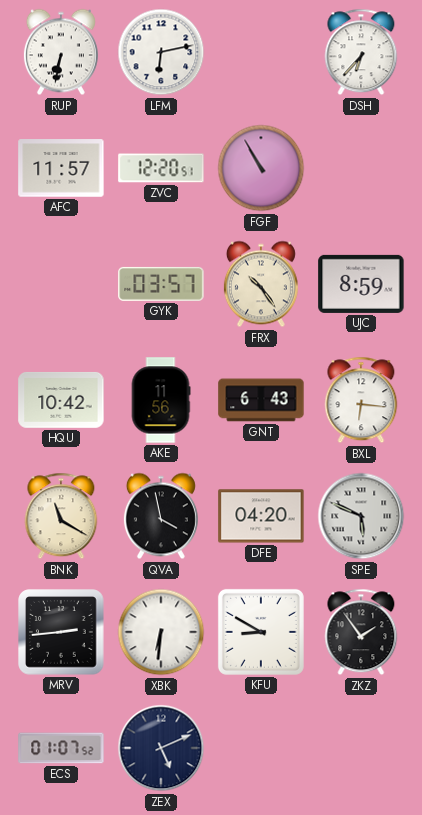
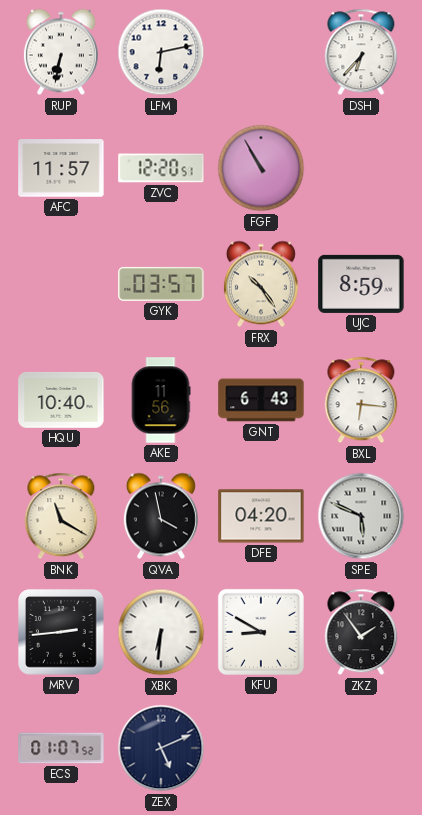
HQU: 10:42 -> 10:40 (61, 400)
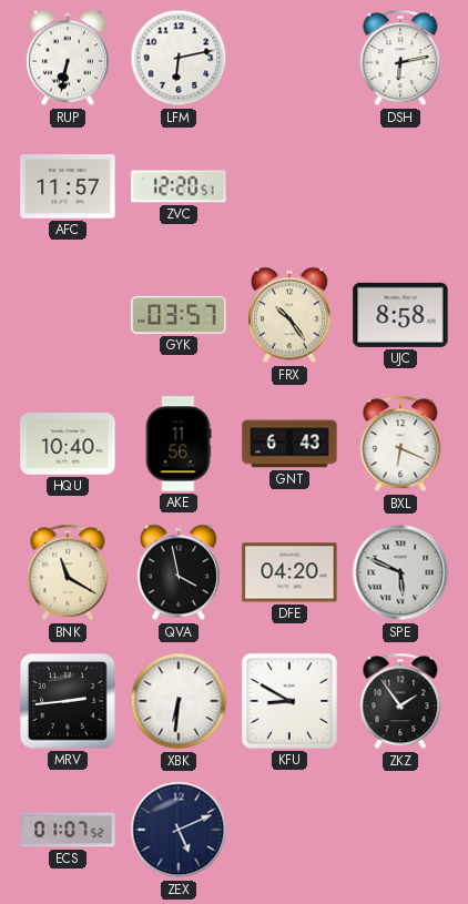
DSH: 6:37 -> 6:13 (400, 58)
FGF: 10:55 -> none (261, 168)
UJC: 8:59 -> 8:58 (400, 315)
BXL: 6:16 -> 6:19 (400, 444)
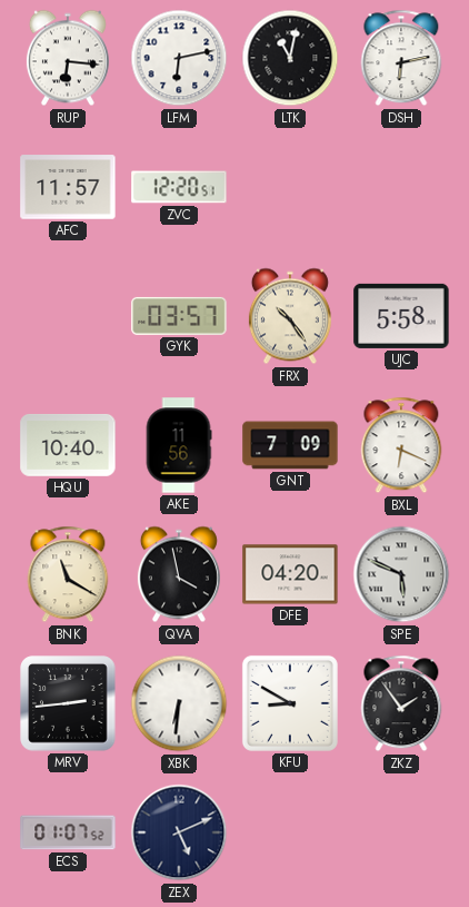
RUP: 6:32 -> 6:16 (68, 58)
LTK: none -> 11:02 (290, 58)
UJC: 8:58 -> 5:58 (401, 316)
GNT: 6:43 -> 7:09 (290, 445)
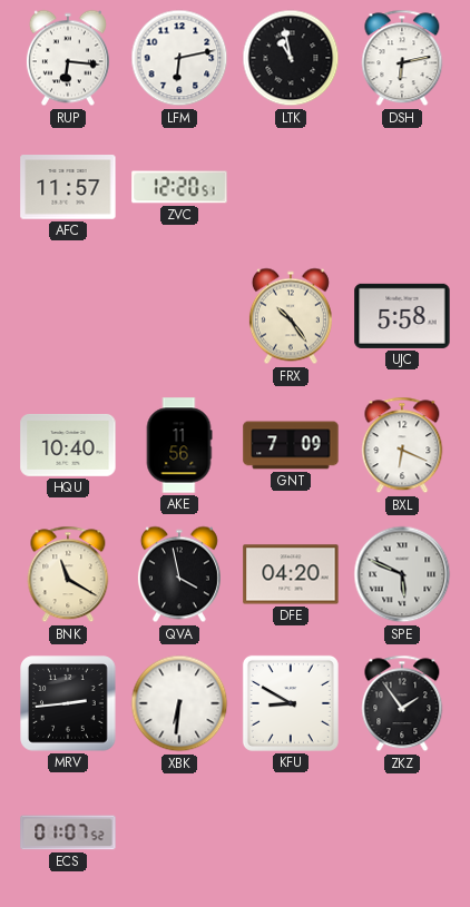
LTK: 11:02 -> 10:58 (291, 58)
GYK: 03:57 -> none (179, 316)
ZEX: 5:11 -> none (179, 832)
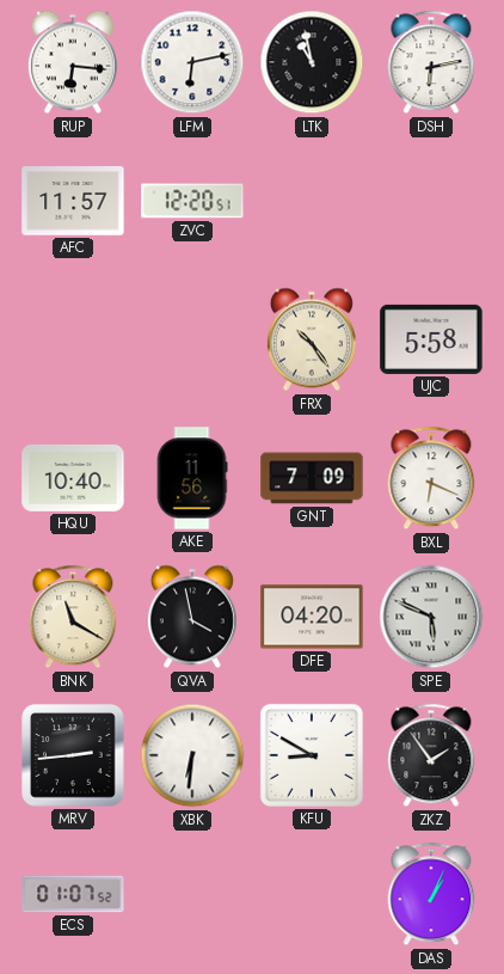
DAS: none -> 1:04 (431, 894)
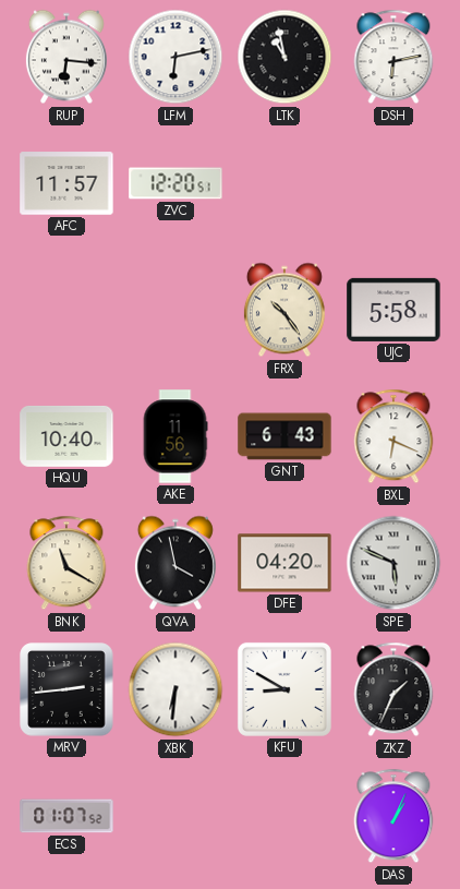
GNT: 7:09 -> 6:43 (285, 436)
ZKZ: 1:54 -> 1:34 (394, 689)
